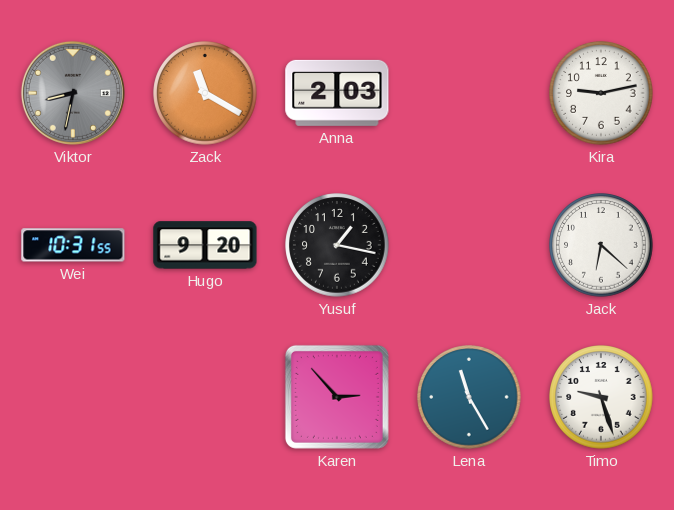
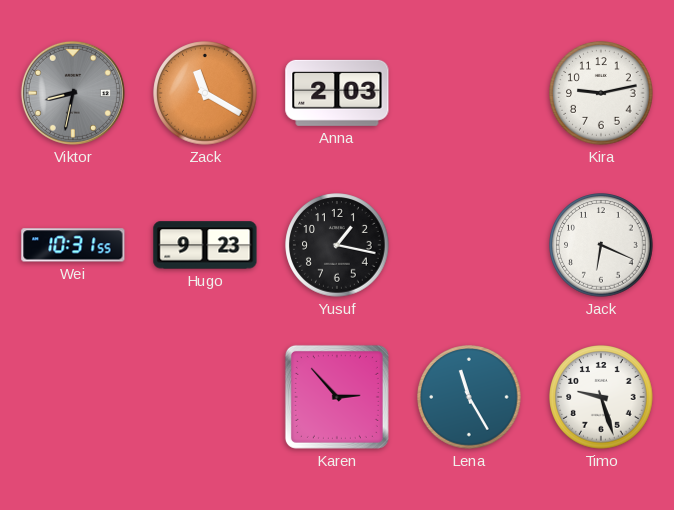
Hugo: 9:20 -> 9:23 (205, 245)
Jack: 6:22 -> 6:19 (601, 245)
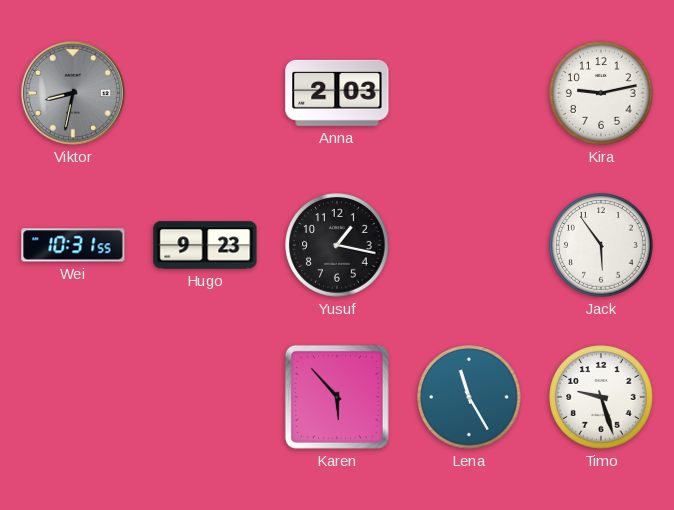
Zack: 11:20 -> none (205, 93)
Jack: 6:19 -> 5:54 (601, 245)
Karen: 2:53 -> 5:53 (337, 397)
